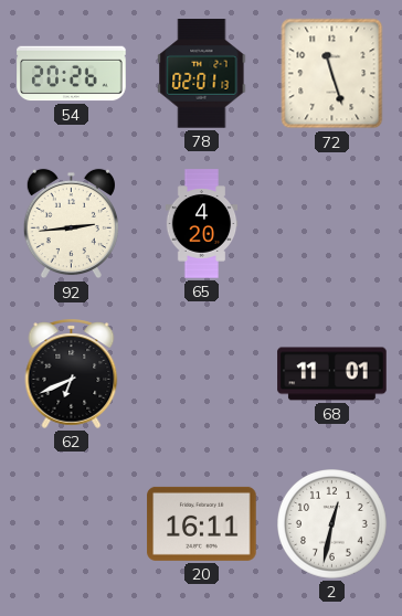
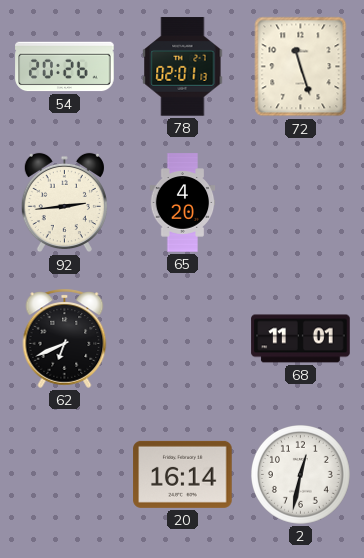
20: 16:11 -> 16:14 (183, 474)
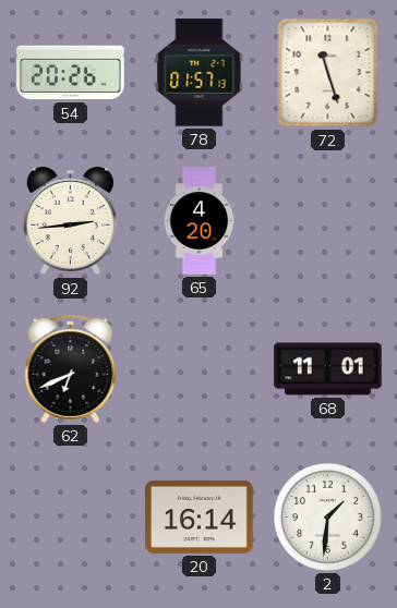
78: 02:01 -> 01:57 (200, 73)
2: 12:32 -> 1:31 (328, 518)
